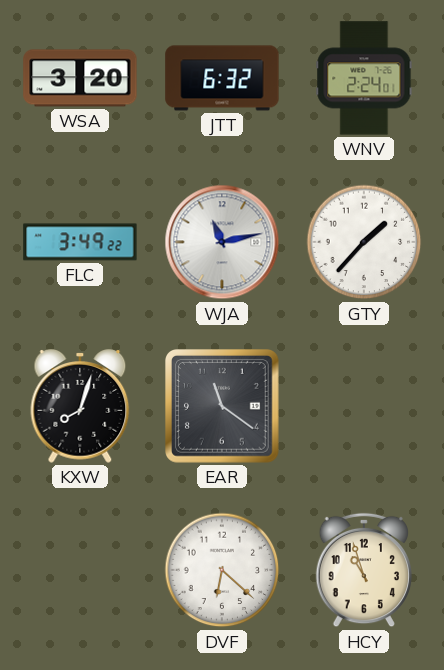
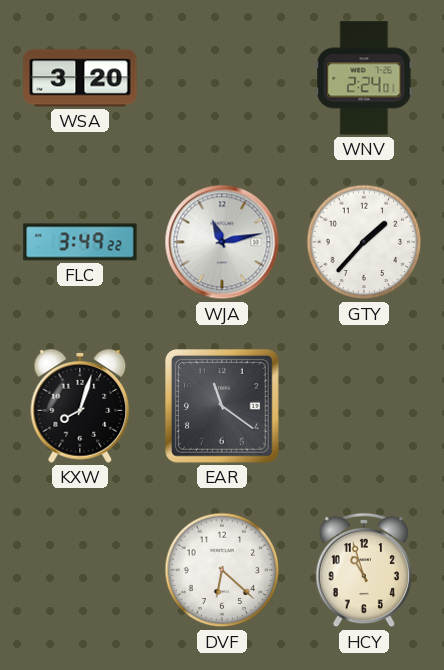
JTT: 6:32 -> none (222, 78)
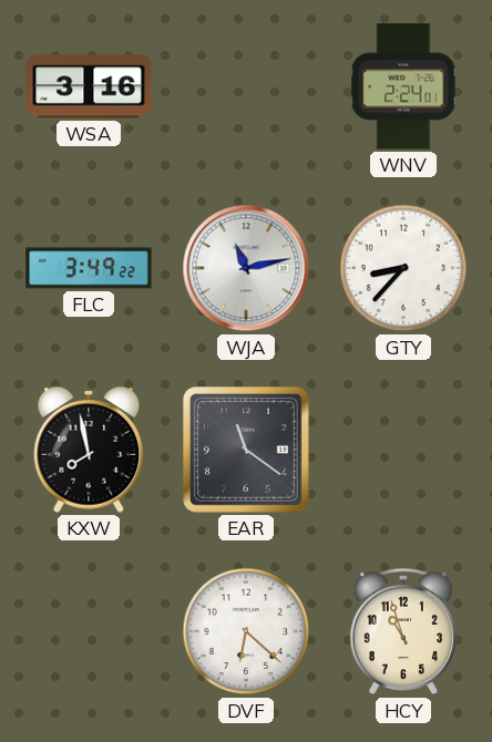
WSA: 3:20 -> 3:16 (89, 86)
GTY: 1:37 -> 8:37 (403, 268)
KXW: 8:03 -> 7:58 (89, 450)
